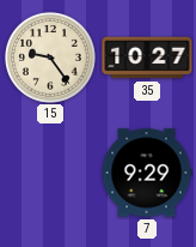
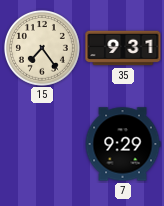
15: 9:24 -> 7:24 (42, 48)
35: 10:27 -> 9:31 (123, 48)
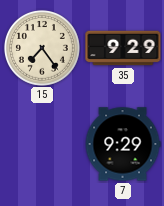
35: 9:31 -> 9:29 (123, 48)
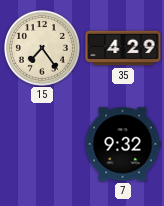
35: 9:29 -> 4:29 (123, 48)
7: 9:29 -> 9:32 (123, 144)
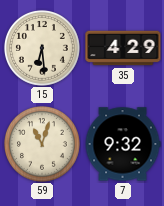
15: 7:24 -> 6:29 (42, 48)
59: none -> 11:03 (42, 144)
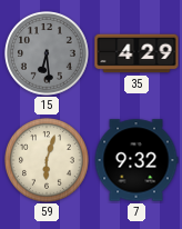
15 dial: cream -> grey (47, 53)
59: 11:03 -> 6:03 (47, 160)
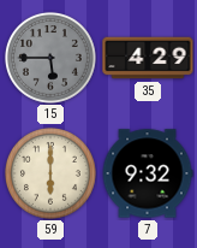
15: 6:29 -> 5:45 (50, 58)
59: 6:03 -> 6:00 (50, 173)
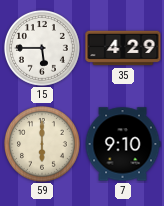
15 dial: grey -> white (42, 48)
7: 9:32 -> 9:10 (123, 144)
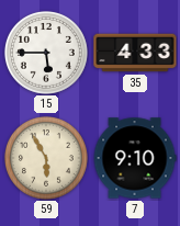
35: 4:29 -> 4:33 (135, 53)
59: 6:00 -> 5:55 (46, 158)
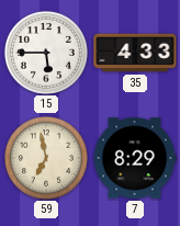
59: 5:55 -> 6:58 (46, 158)
7: 9:10 -> 8:29 (135, 158)
